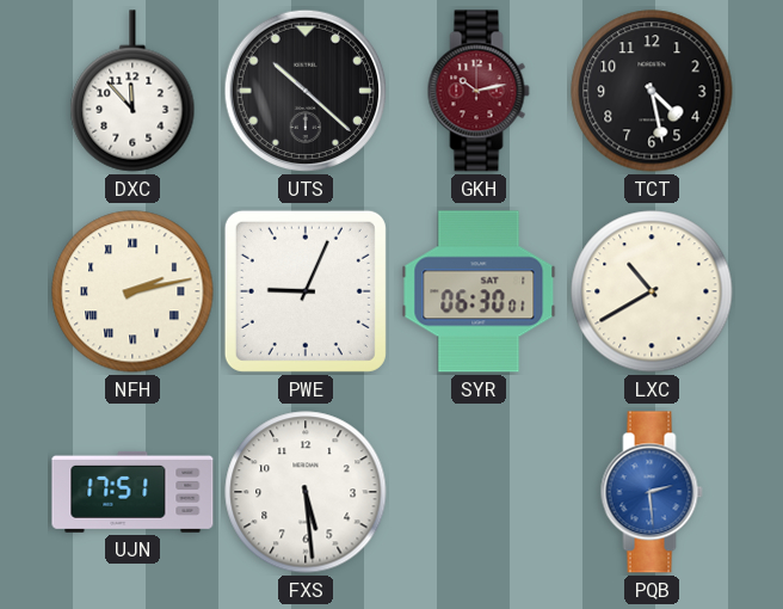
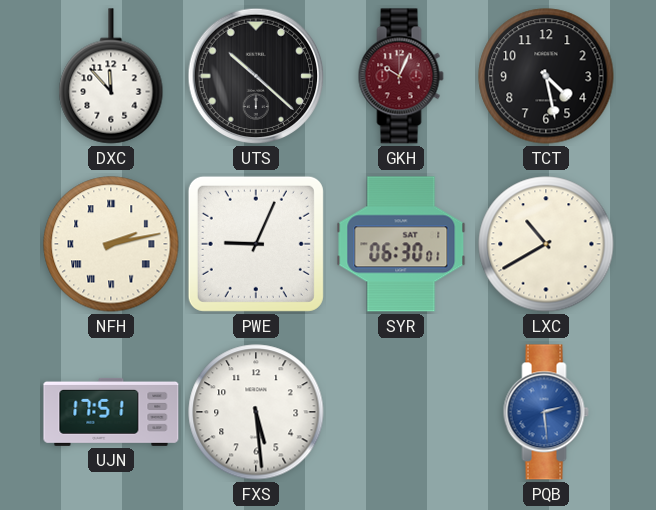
GKH: 10:13 -> 10:04 (401, 76)
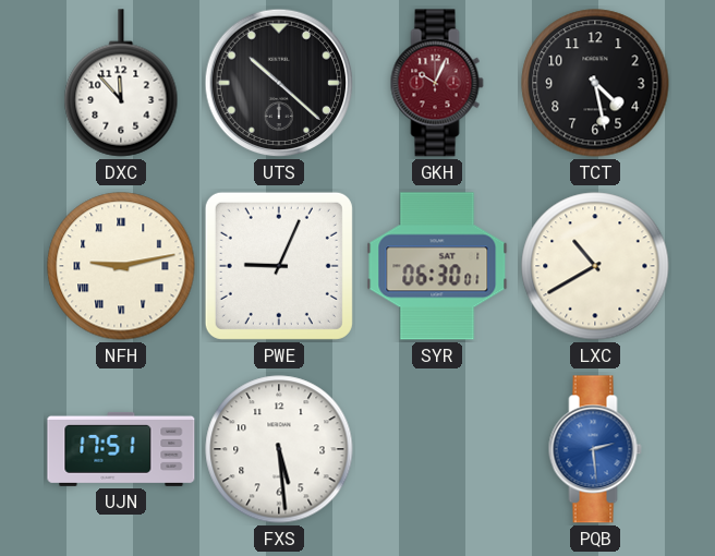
NFH: 2:13 -> 9:13 (121, 266)
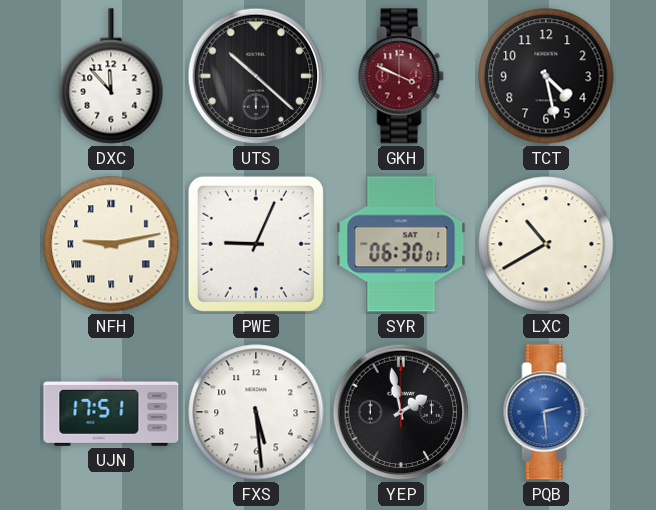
GKH: 10:04 -> 3:49 (401, 76)
YEP: none -> 1:58 (401, 412)
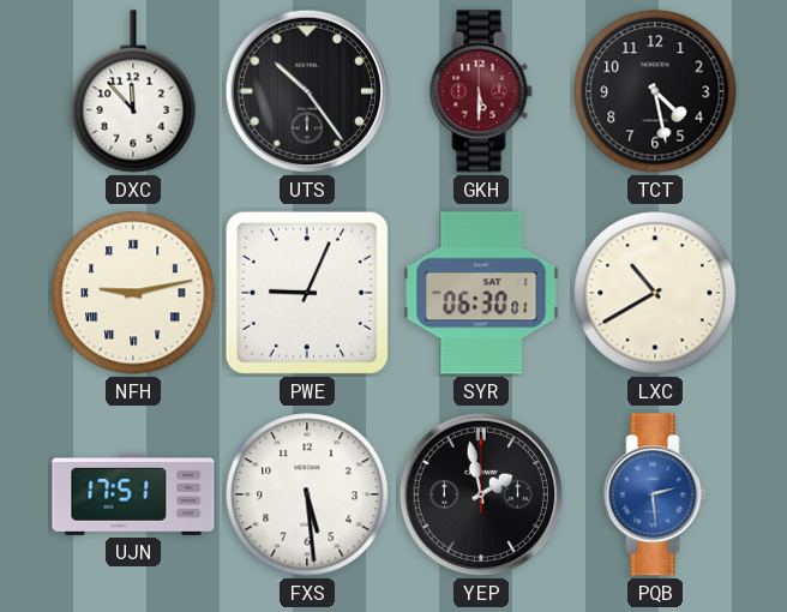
UTS: 10:22 -> 10:24 (307, 91)
GKH: 3:49 -> 5:30 (481, 91)
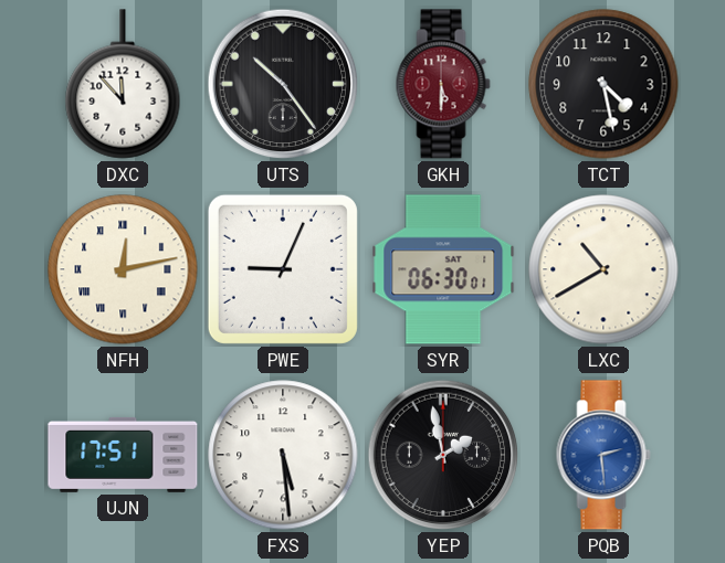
NFH: 9:13 -> 12:13 (123, 269)
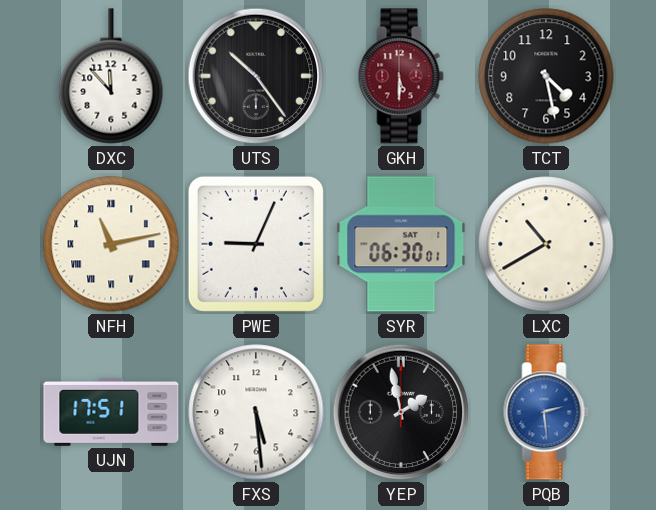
NFH: 12:13 -> 11:13 (111, 244)
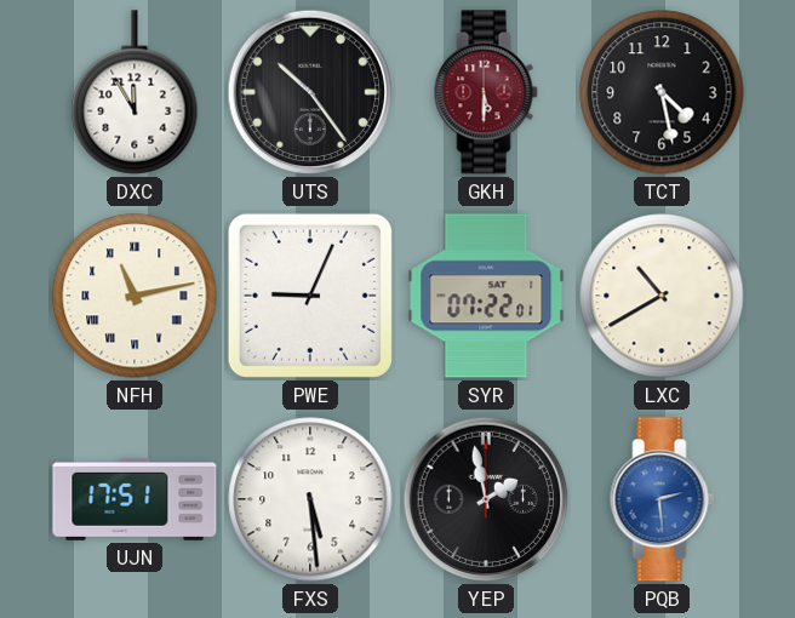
DXC: 11:53 -> 11:55 (135, 92)
SYR: 06:30 -> 07:22 (486, 296)
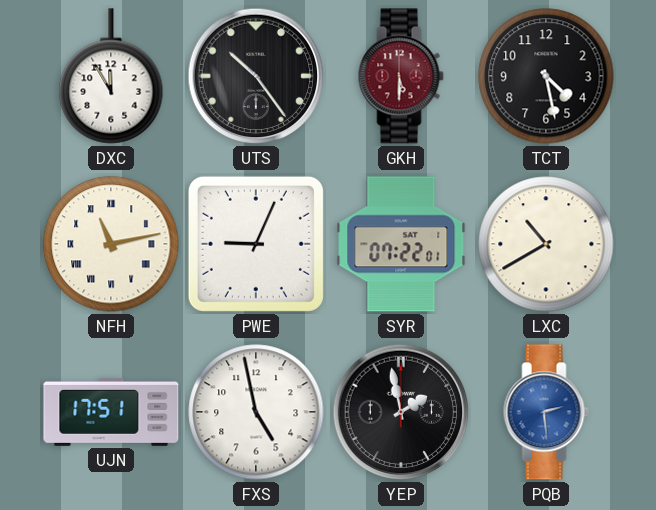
FXS: 5:29 -> 4:58 (256, 412)
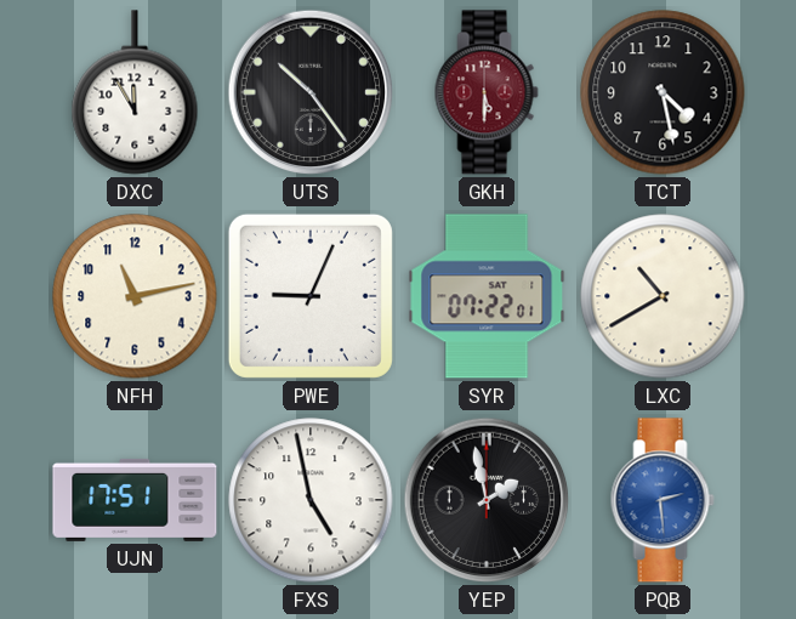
NFH numerals: Roman -> Arabic (135, 296)
